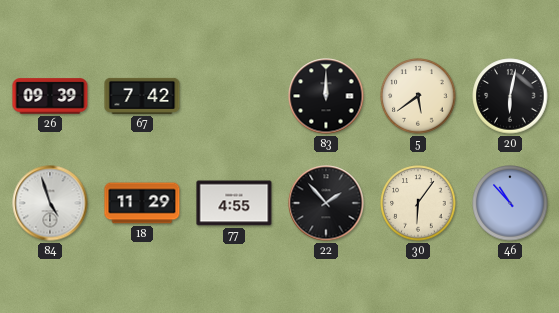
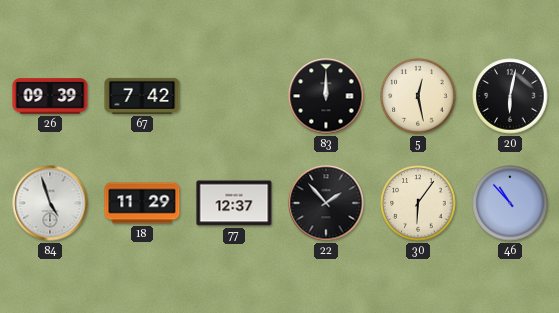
5: 5:39 -> 12:28 (418, 96)
77: 4:55 -> 12:37 (234, 203)
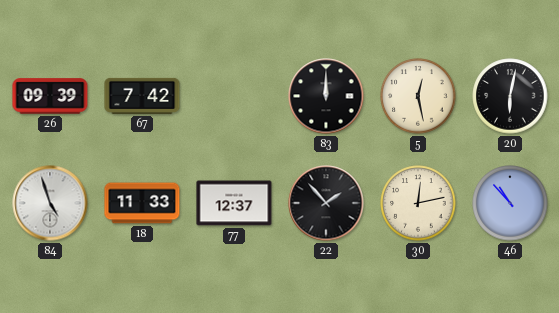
18: 11:29 -> 11:33 (142, 203)
30: 6:06 -> 12:13 (418, 203)
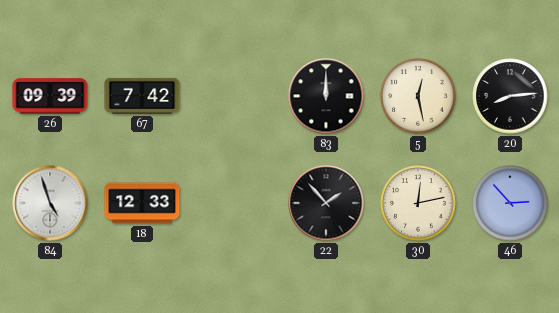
20: 6:02 -> 8:14 (510, 96)
18: 11:33 -> 12:33 (142, 203)
77: 12:37 -> none (234, 203)
46: 10:53 -> 2:53 (510, 203)
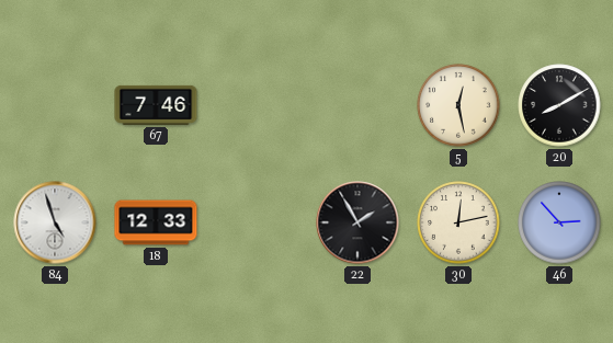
26: 09:39 -> none (50, 96)
67: 7:42 -> 7:46 (156, 105)
83: 12:00 -> none (326, 96)
20: 8:14 -> 8:10 (559, 105)
22: 1:53 -> 1:55 (357, 222)
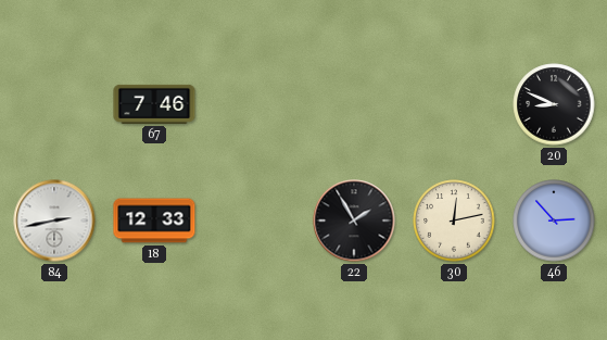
5: 12:28 -> none (458, 105)
20: 8:10 -> 8:49 (554, 104)
84: 4:57 -> 2:43 (54, 221)
